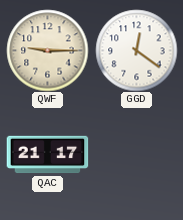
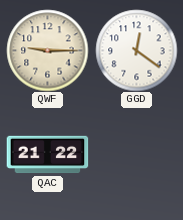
QAC: 21:17 -> 21:22 (47, 155)
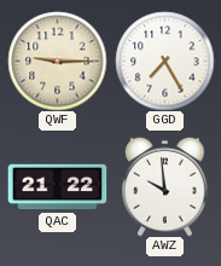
GGD: 12:21 -> 7:25 (164, 60)
AWZ: none -> 9:59 (165, 186)
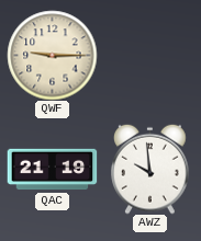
GGD: 7:25 -> none (164, 60)
QAC: 21:22 -> 21:19 (52, 170)
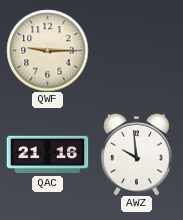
QAC: 21:19 -> 21:16 (47, 155)
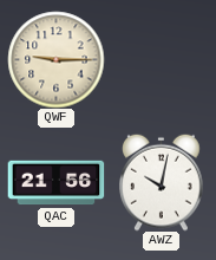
QAC: 21:16 -> 21:56 (55, 183)
AWZ: 9:59 -> 10:02 (162, 182)
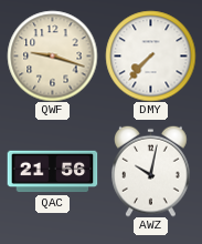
QWF: 9:15 -> 9:18 (52, 55)
DMY: none -> 7:37 (150, 55)
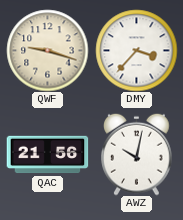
DMY: 7:37 -> 3:37 (136, 50)
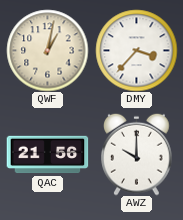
QWF: 9:18 -> 1:02 (47, 50)
AWZ: 10:02 -> 10:00 (137, 154)
